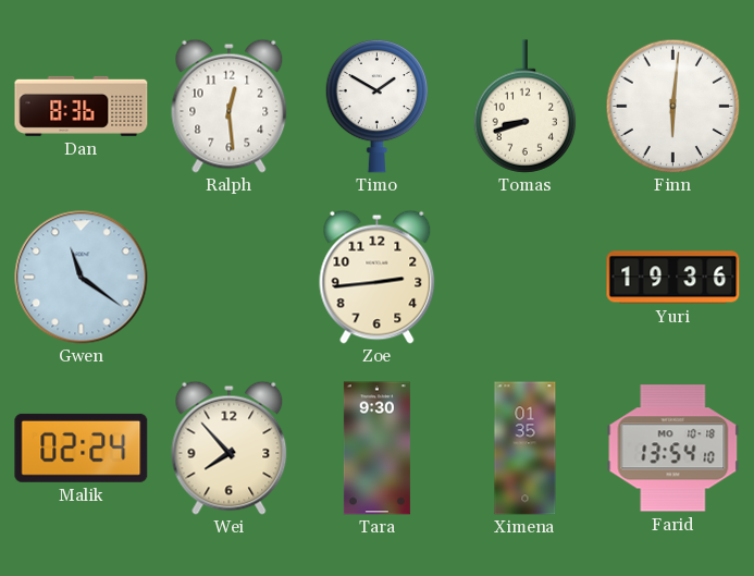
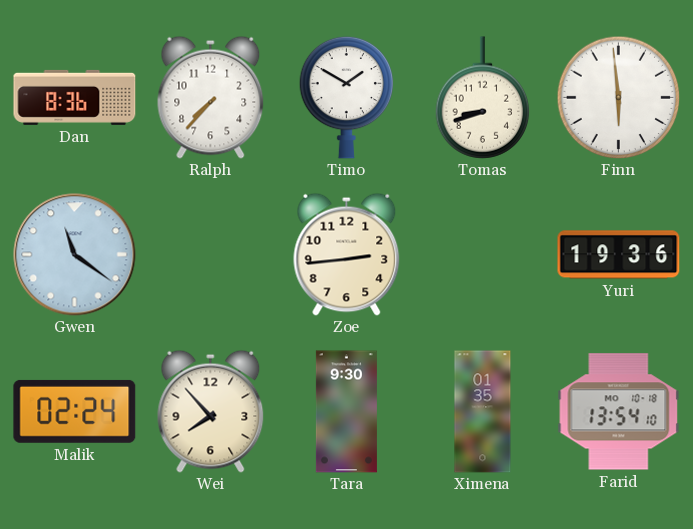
Ralph: 12:29 -> 7:37 (211, 97)
Finn: 6:01 -> 5:59 (618, 97)
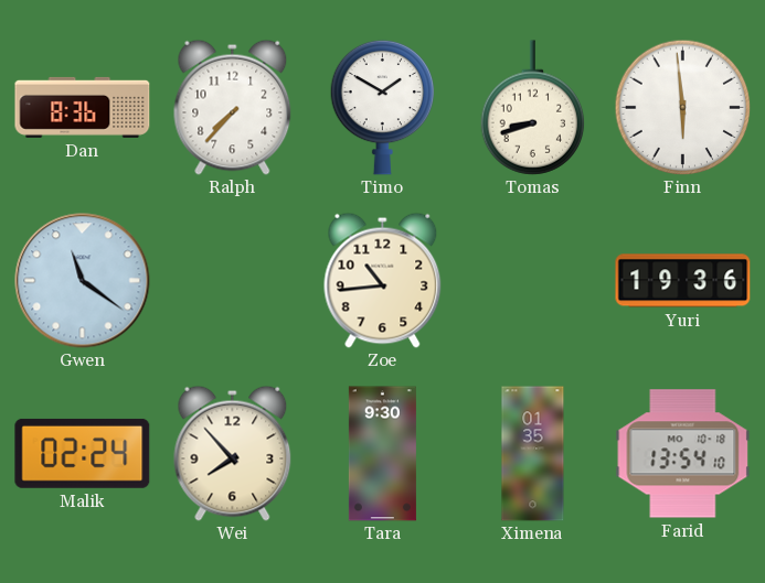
Zoe: 2:44 -> 10:44 (383, 280)
